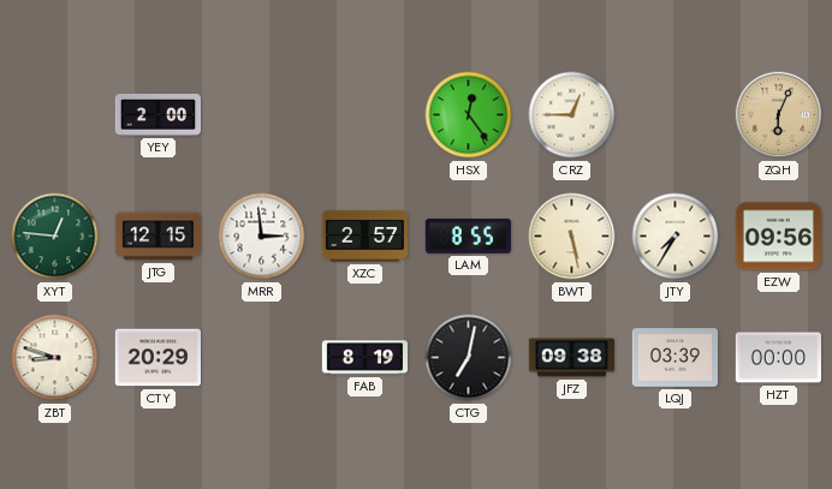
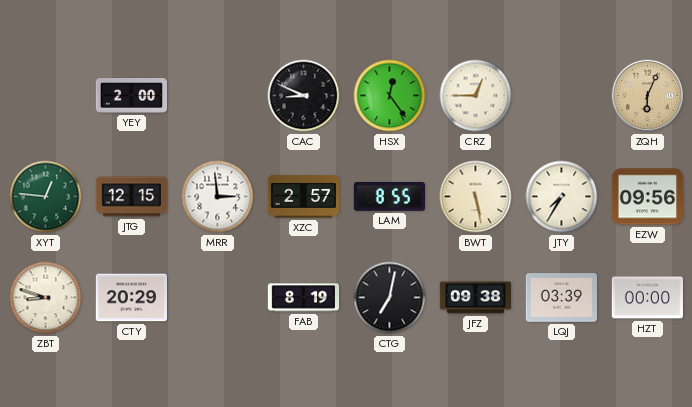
CAC: none -> 8:49 (304, 96)
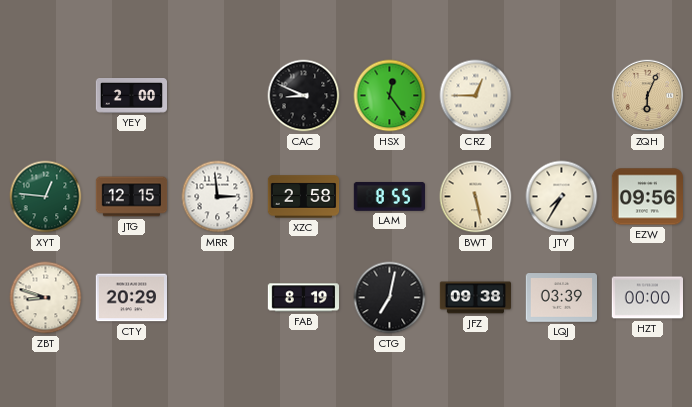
XZC: 2:57 -> 2:58 (304, 197)
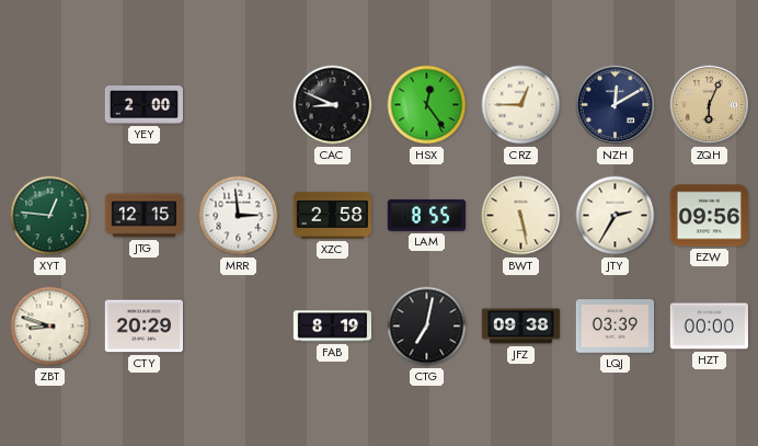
NZH: none -> 12:10 (616, 105)
JTY: 7:35 -> 2:35 (616, 216)
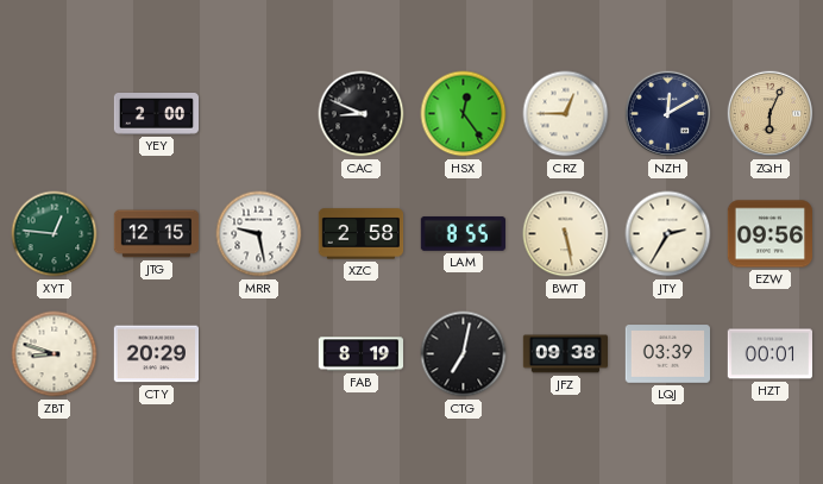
MRR: 2:59 -> 9:28 (259, 234)
HZT: 00:00 -> 00:01 (769, 354)
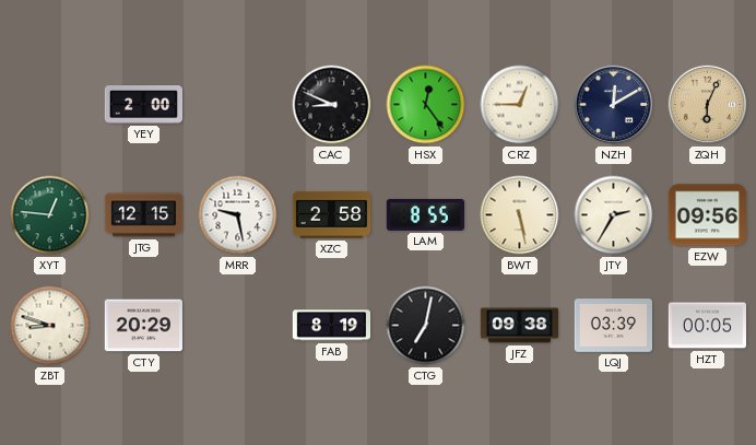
HZT: 00:01 -> 00:05 (707, 326)
